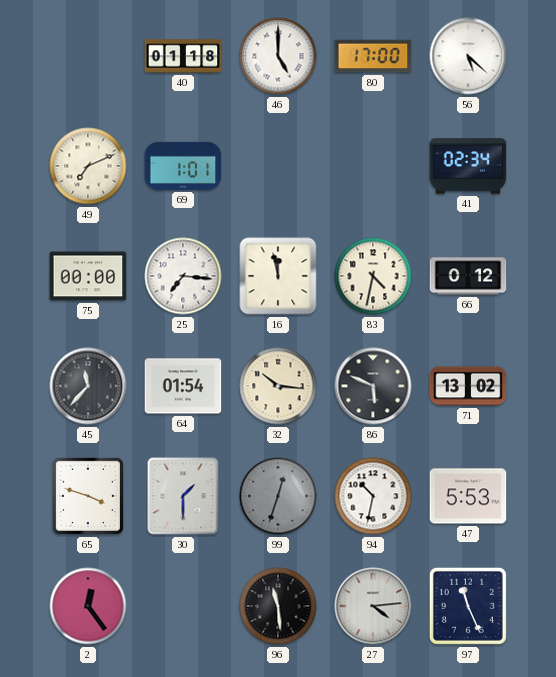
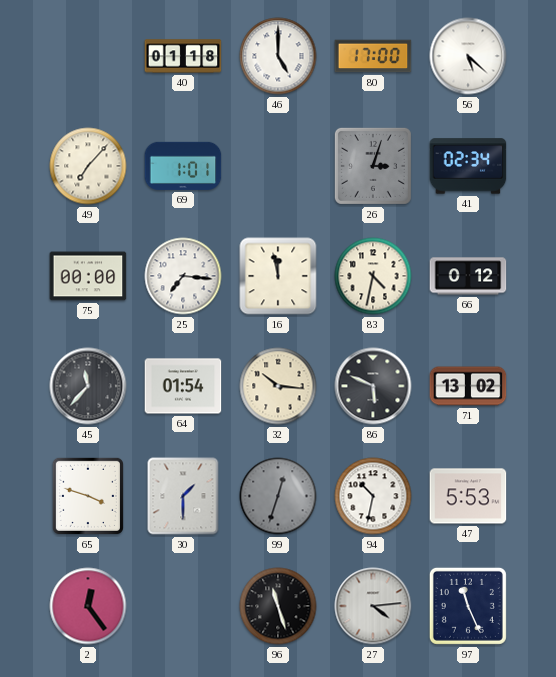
49: 7:11 -> 7:07 (88, 166)
26: none -> 3:03 (373, 166)
96: 11:29 -> 11:27 (278, 606)
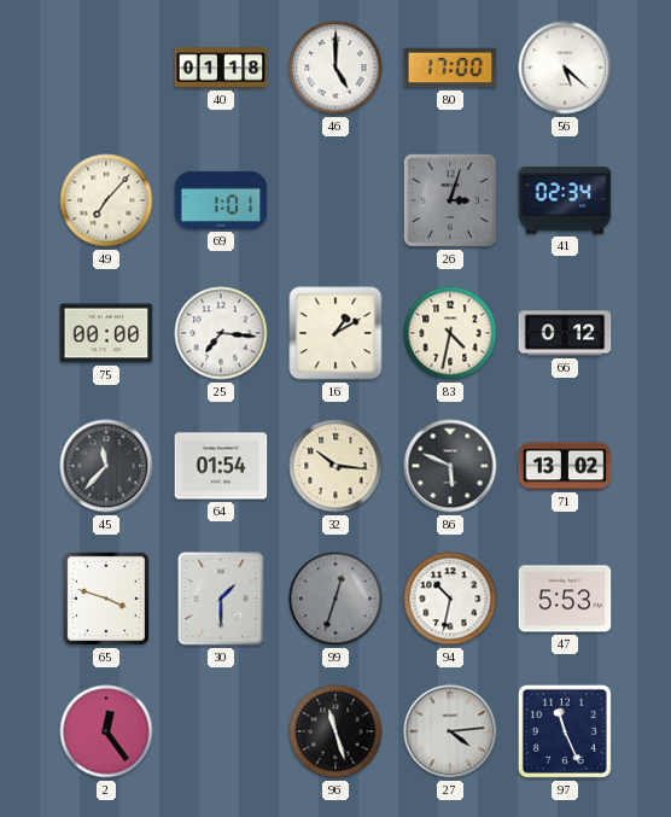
16: 11:58 -> 1:10 (335, 333)
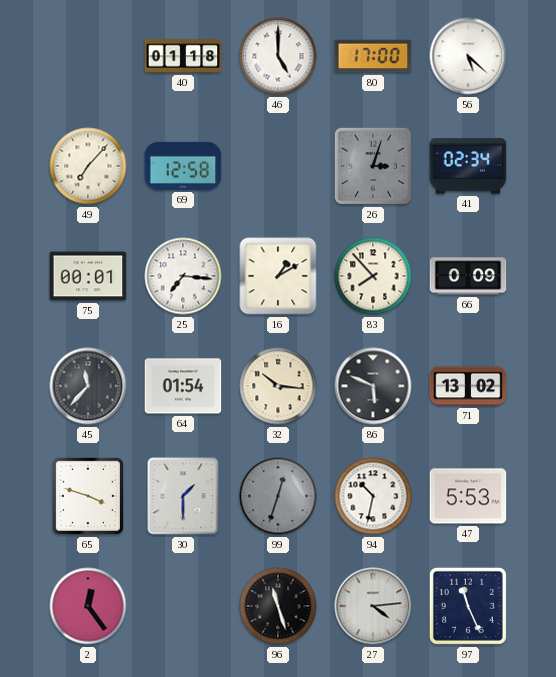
69: 1:01 -> 12:58 (183, 166)
75: 00:00 -> 00:01 (88, 276)
83: 4:32 -> 7:53 (373, 276)
66: 0:12 -> 0:09 (468, 276)
